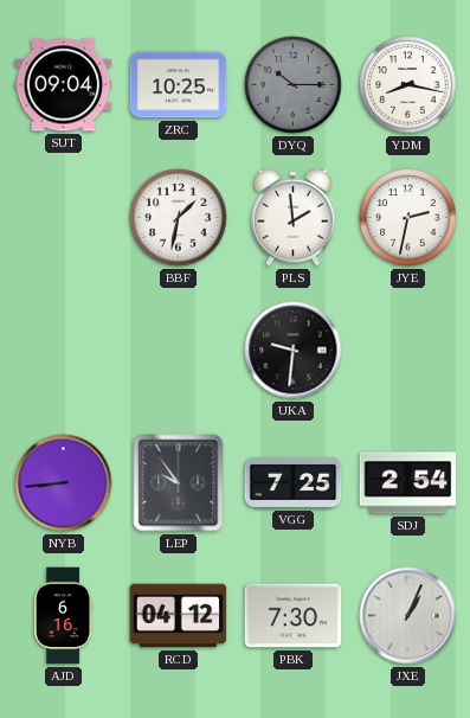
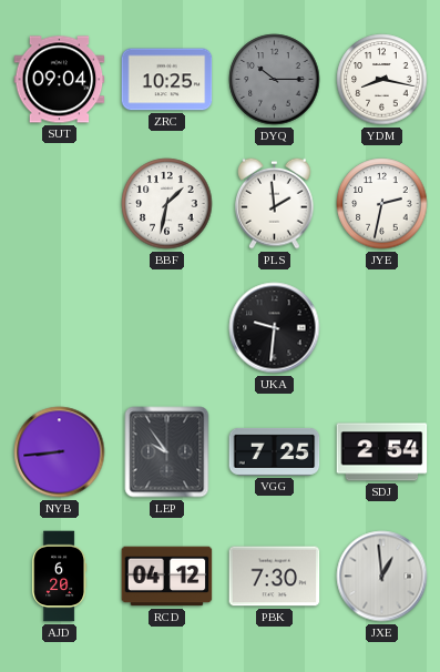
AJD: 6:16 -> 6:20 (60, 577)
JXE: 1:04 -> 12:59 (382, 577)
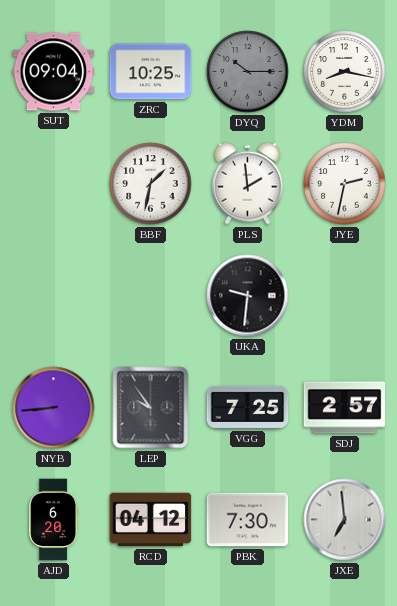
SDJ: 2:54 -> 2:57 (345, 408)
JXE: 12:59 -> 6:59 (345, 520)
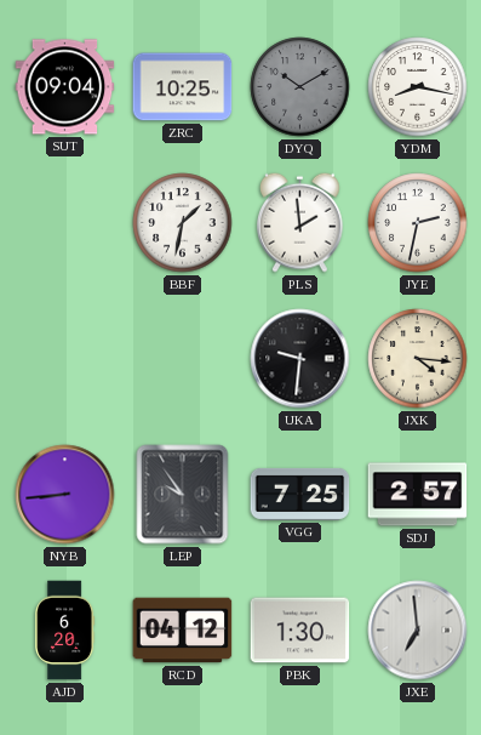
DYQ: 10:15 -> 10:10 (300, 87)
JXK: none -> 4:16 (418, 359)
PBK: 7:30 -> 1:30 (300, 631)
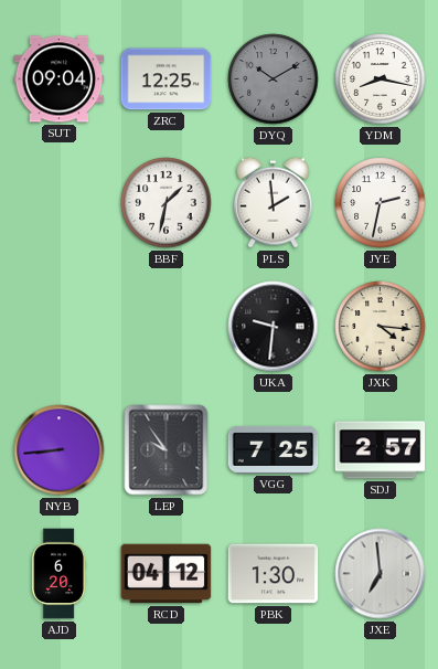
ZRC: 10:25 -> 12:25 (167, 79)
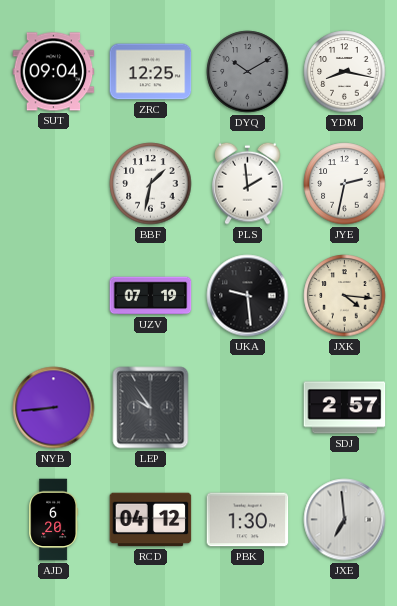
UZV: none -> 07:19 (151, 296)
UKA: 9:31 -> 9:29 (248, 296)
VGG: 7:25 -> none (274, 449)
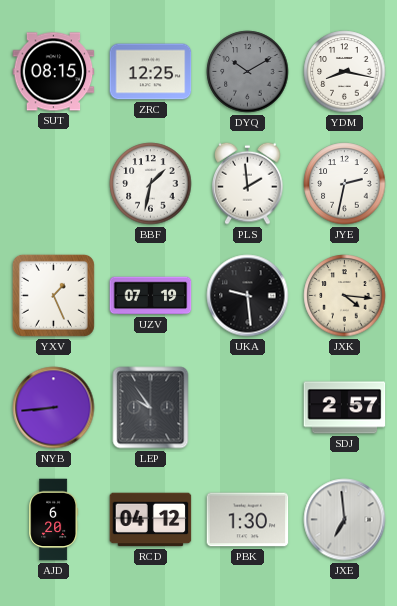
SUT: 09:04 -> 08:15 (54, 72)
YXV: none -> 1:26 (53, 295)
